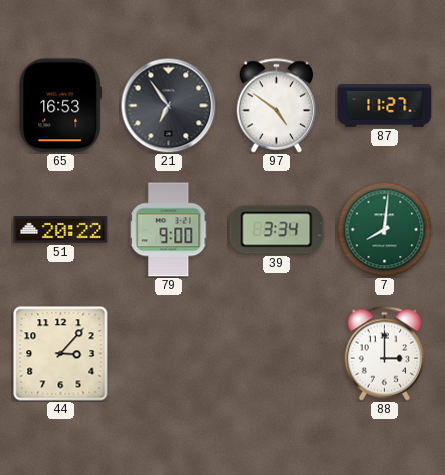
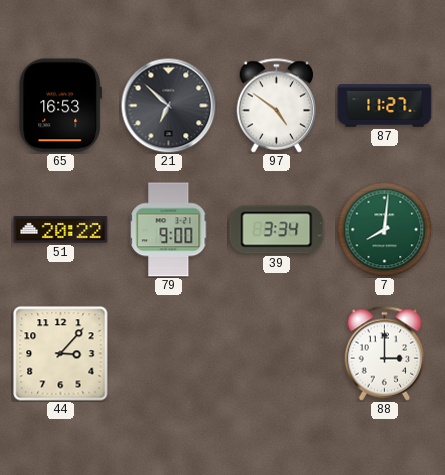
21: 6:54 -> 6:52 (168, 105)
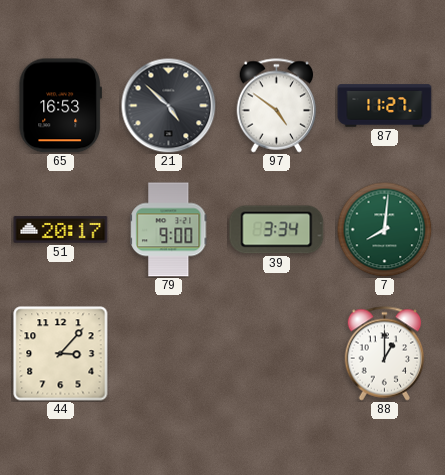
21: 6:52 -> 4:52 (168, 105)
51: 20:22 -> 20:17 (61, 230)
88: 3:00 -> 1:00 (385, 354)
